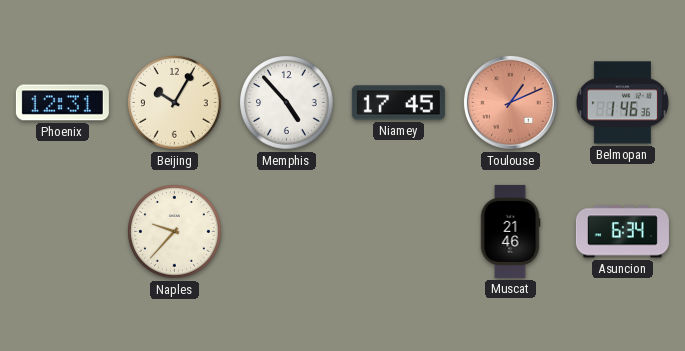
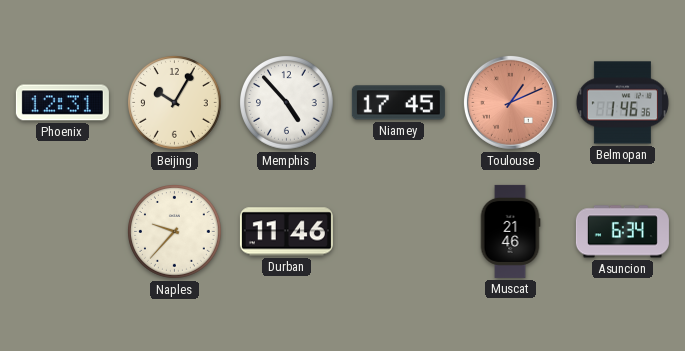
Durban: none -> 11:46 (286, 232)
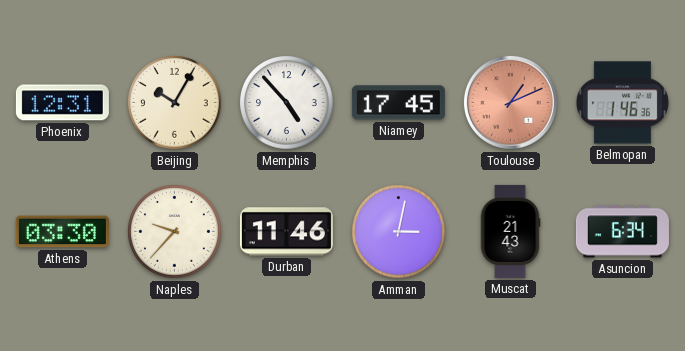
Athens: none -> 03:30 (62, 232)
Amman: none -> 3:02 (399, 232)
Muscat: 21:46 -> 21:43 (510, 231)
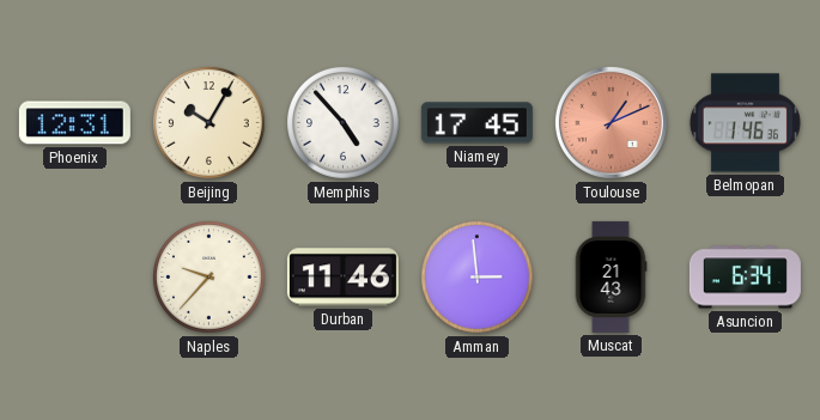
Athens: 03:30 -> none (62, 232)
Amman: 3:02 -> 2:59 (478, 278)
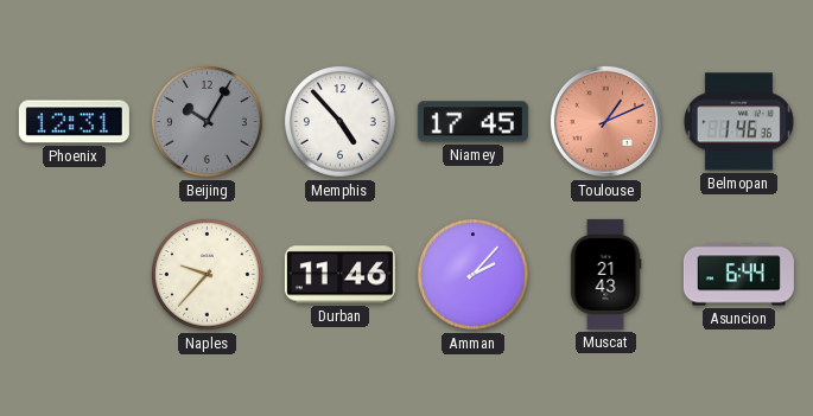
Beijing dial: cream -> grey (208, 122)
Amman: 2:59 -> 2:07 (474, 275)
Asuncion: 6:34 -> 6:44 (738, 275)
